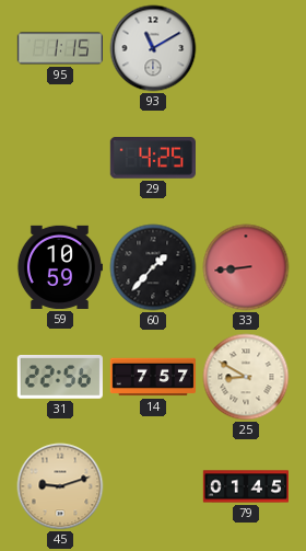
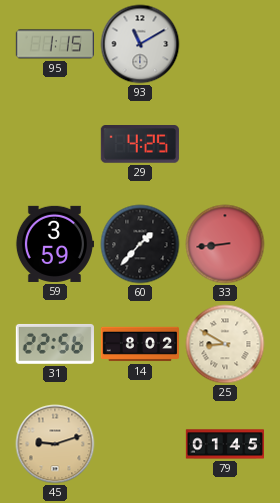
59: 10:59 -> 3:59 (54, 244)
14: 7:57 -> 8:02 (139, 344)
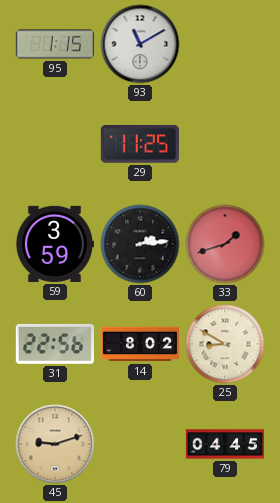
29: 4:25 -> 11:25 (140, 144)
60: 1:37 -> 2:14 (140, 244)
33: 8:44 -> 1:42 (225, 244)
79: 01:45 -> 04:45 (224, 444)
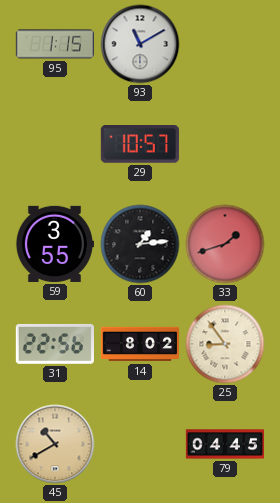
29: 11:25 -> 10:57 (140, 144)
59: 3:59 -> 3:55 (54, 244)
60: 2:14 -> 1:14 (140, 244)
25: 8:50 -> 8:54 (225, 344)
45: 9:12 -> 10:40 (55, 444)
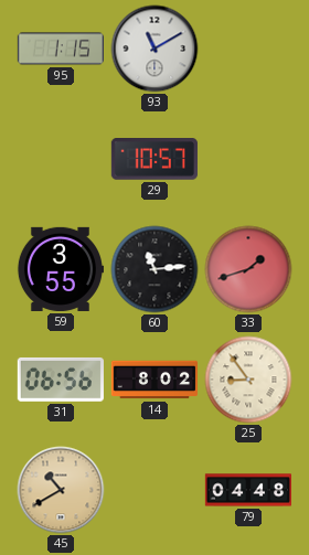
60: 1:14 -> 11:14 (154, 269)
31: 22:56 -> 06:56 (61, 380)
79: 04:45 -> 04:48 (247, 490)
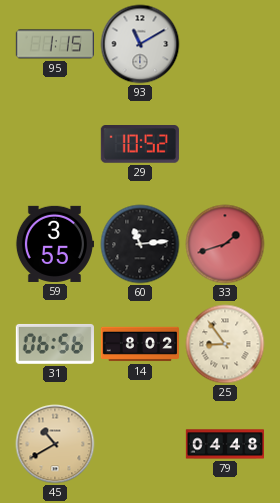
29: 10:57 -> 10:52 (140, 144)
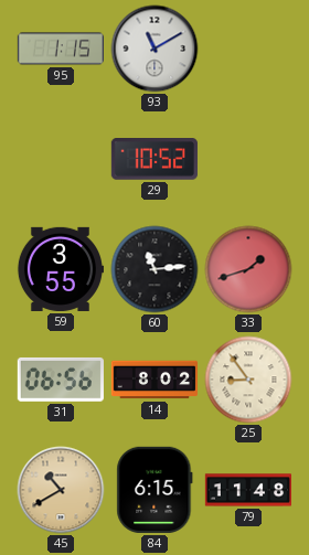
84: none -> 6:15 (154, 490)
79: 04:48 -> 11:48 (247, 490)
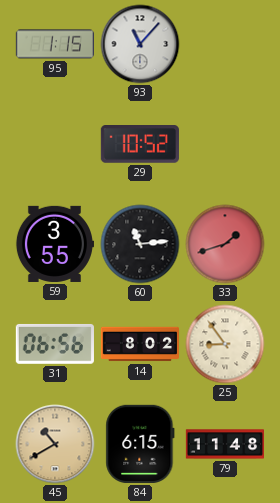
93: 11:10 -> 11:07 (140, 44)
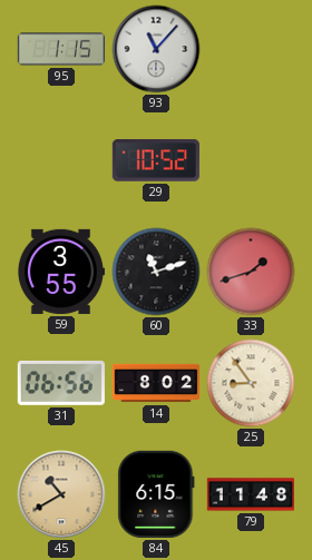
60: 11:14 -> 11:12 (156, 272)
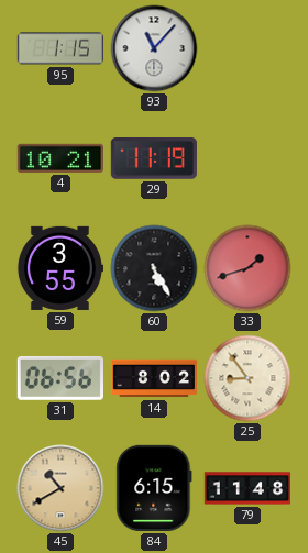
4: none -> 10:21 (61, 158)
29: 10:52 -> 11:19 (154, 158)
60: 11:12 -> 5:25 (154, 268)
